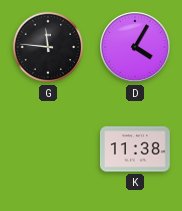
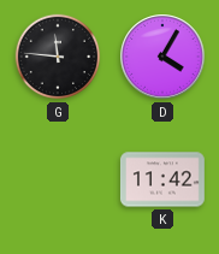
K: 11:38 -> 11:42 (162, 179)
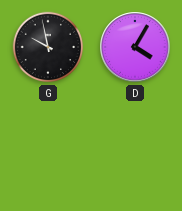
G: 11:46 -> 9:58 (48, 47)
K: 11:42 -> none (162, 179)
